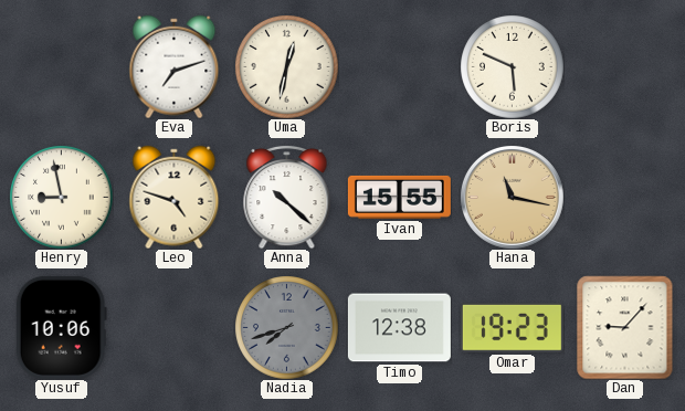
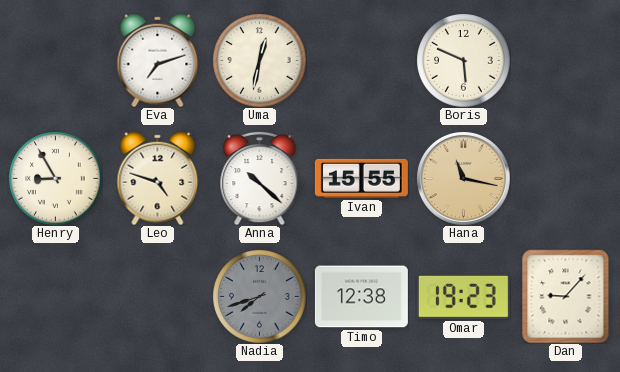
Henry: 8:58 -> 8:55 (55, 178)
Yusuf: 10:06 -> none (61, 327)
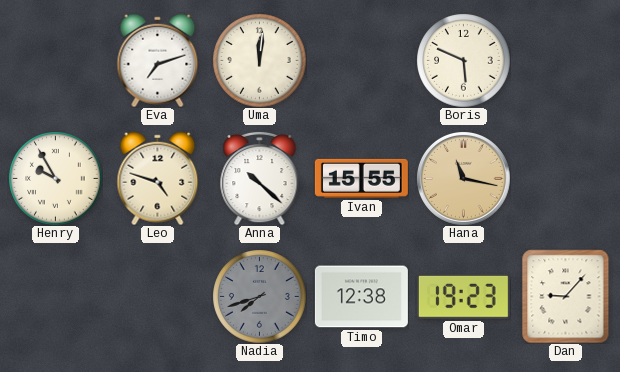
Uma: 12:32 -> 12:01 (259, 60)
Henry: 8:55 -> 9:55 (55, 178)
